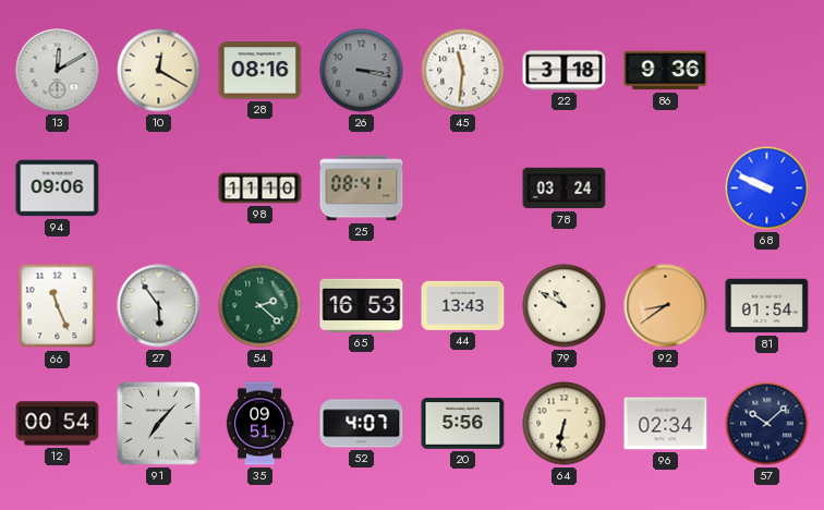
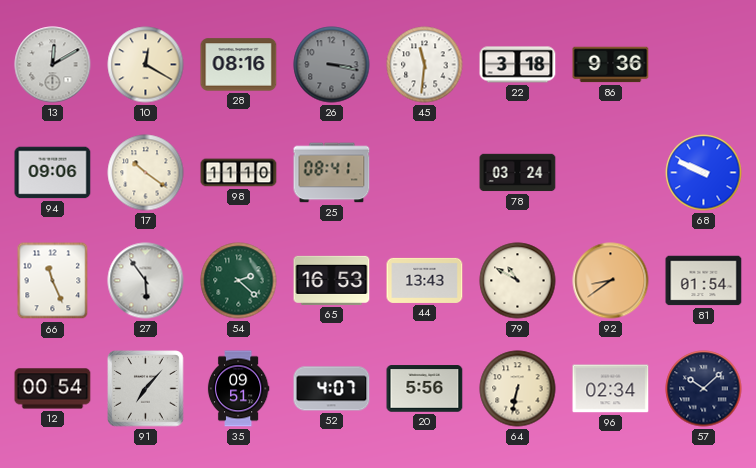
17: none -> 10:21 (146, 173)
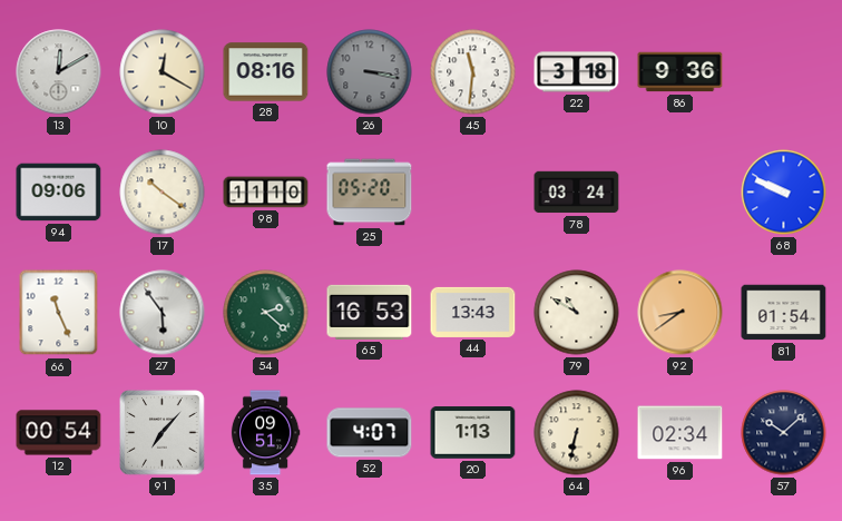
25: 08:41 -> 05:20 (370, 193)
20: 5:56 -> 1:13 (473, 433)
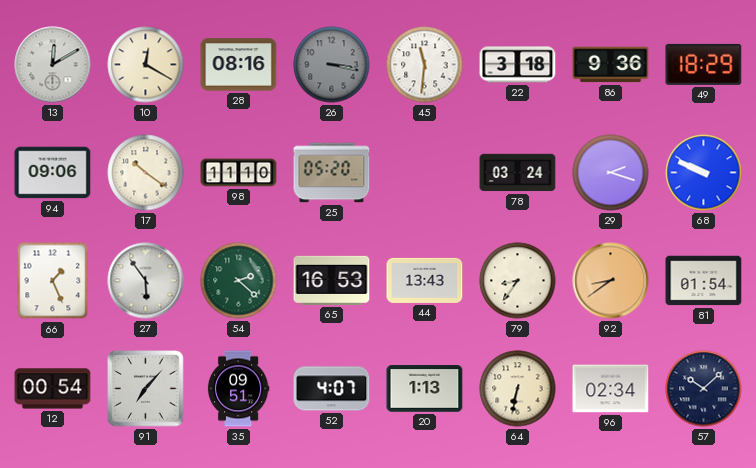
49: none -> 18:29 (704, 64)
29: none -> 2:18 (611, 173)
66: 11:26 -> 1:26 (53, 281)
79: 10:50 -> 8:36 (518, 281)
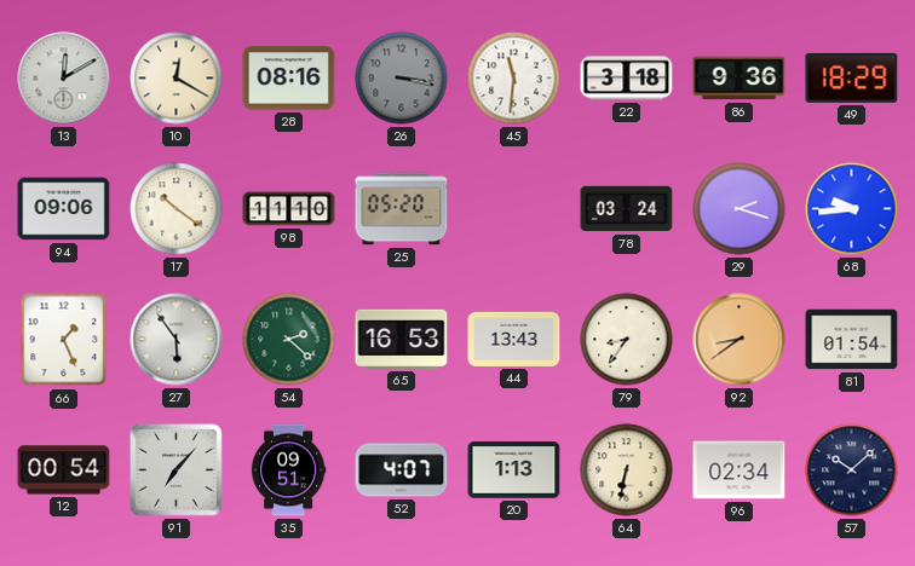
68: 9:49 -> 9:44 (852, 209)
